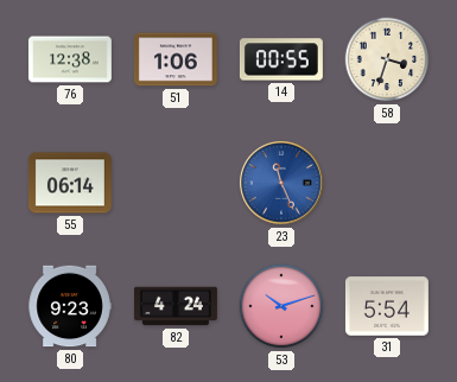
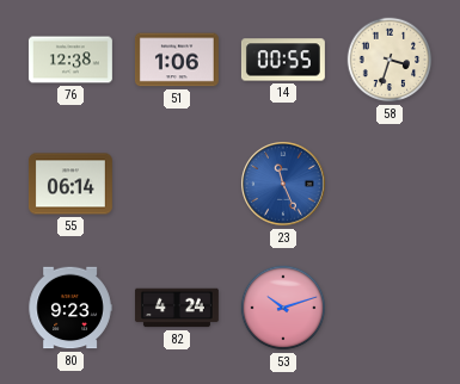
31: 5:54 -> none (387, 306)
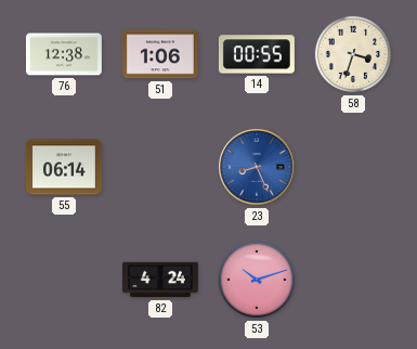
23: 11:26 -> 8:26 (258, 168)
80: 9:23 -> none (70, 308)
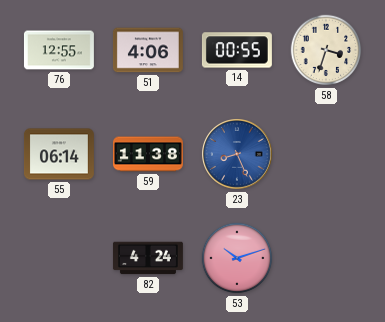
76: 12:38 -> 12:55 (59, 50)
51: 1:06 -> 4:06 (148, 50)
59: none -> 11:38 (148, 154)
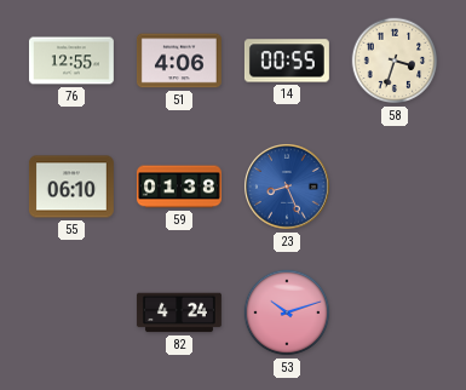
55: 06:14 -> 06:10 (71, 187)
59: 11:38 -> 01:38 (179, 187)
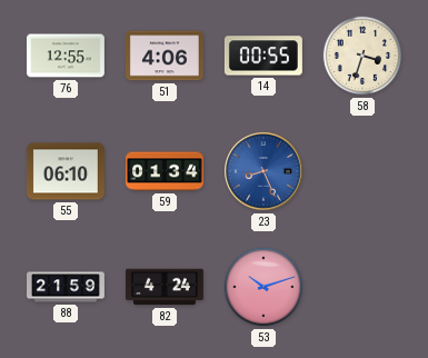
59: 01:38 -> 01:34 (165, 171)
88: none -> 21:59 (67, 287)
